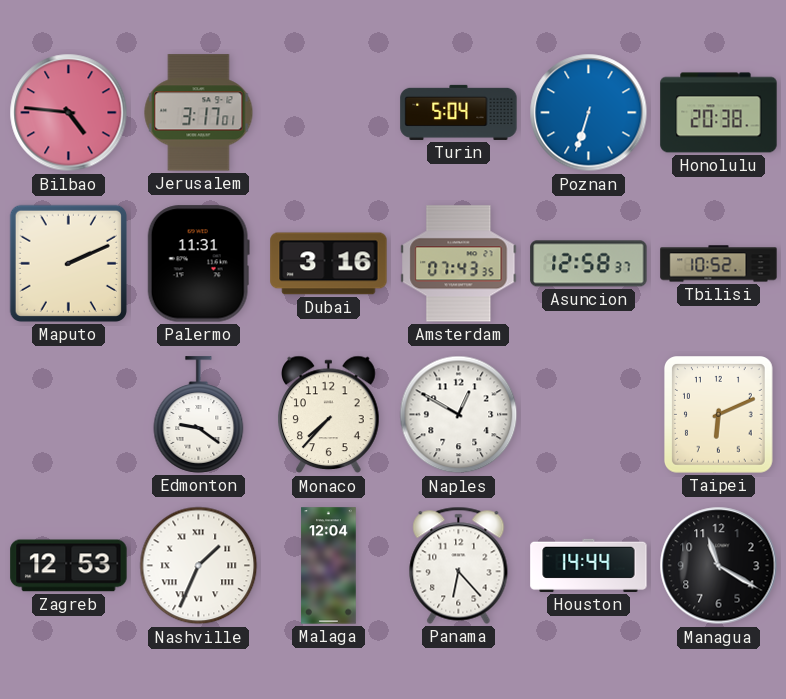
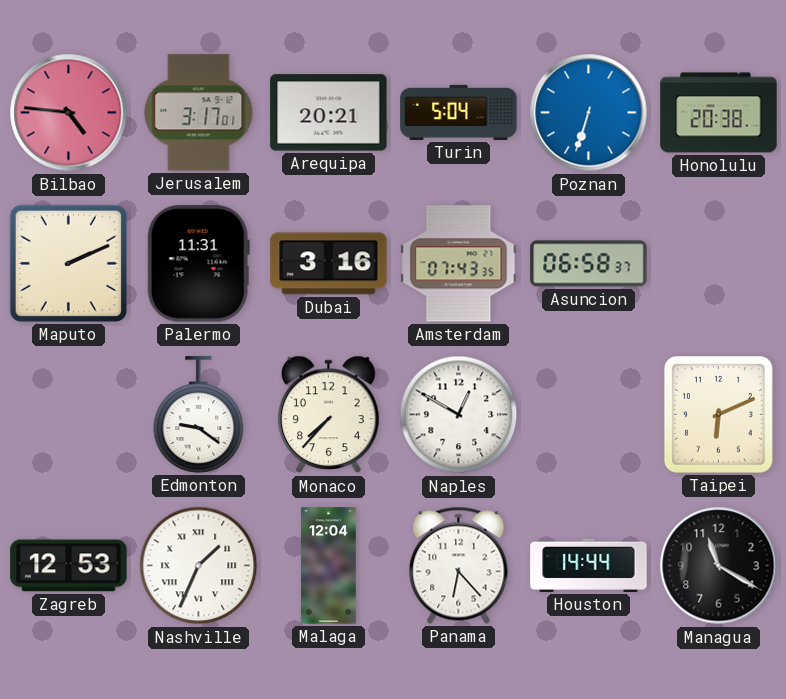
Arequipa: none -> 20:21 (329, 113)
Asuncion: 12:58 -> 06:58 (589, 264)
Tbilisi: 10:52 -> none (719, 264)
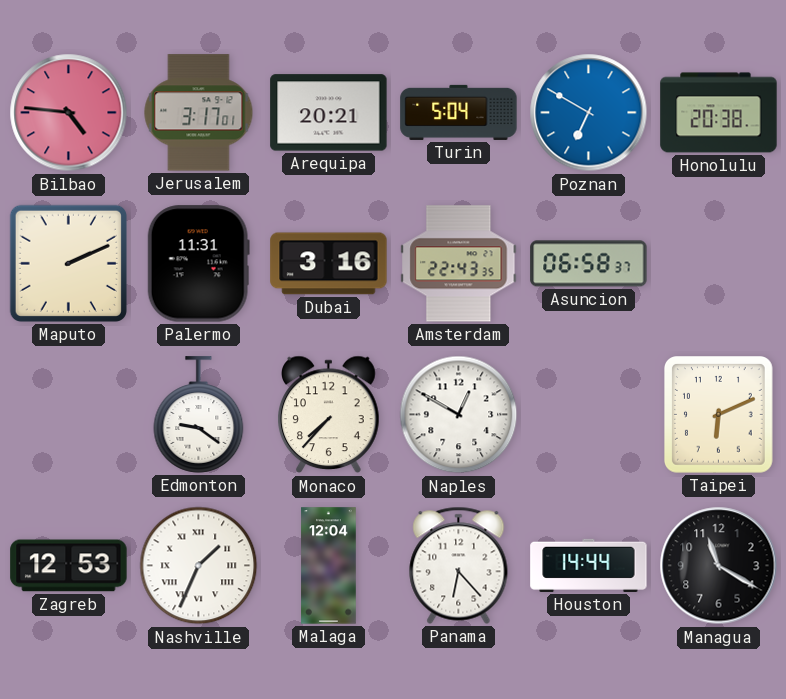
Poznan: 6:33 -> 6:50 (589, 113)
Amsterdam: 07:43 -> 22:43 (459, 264)
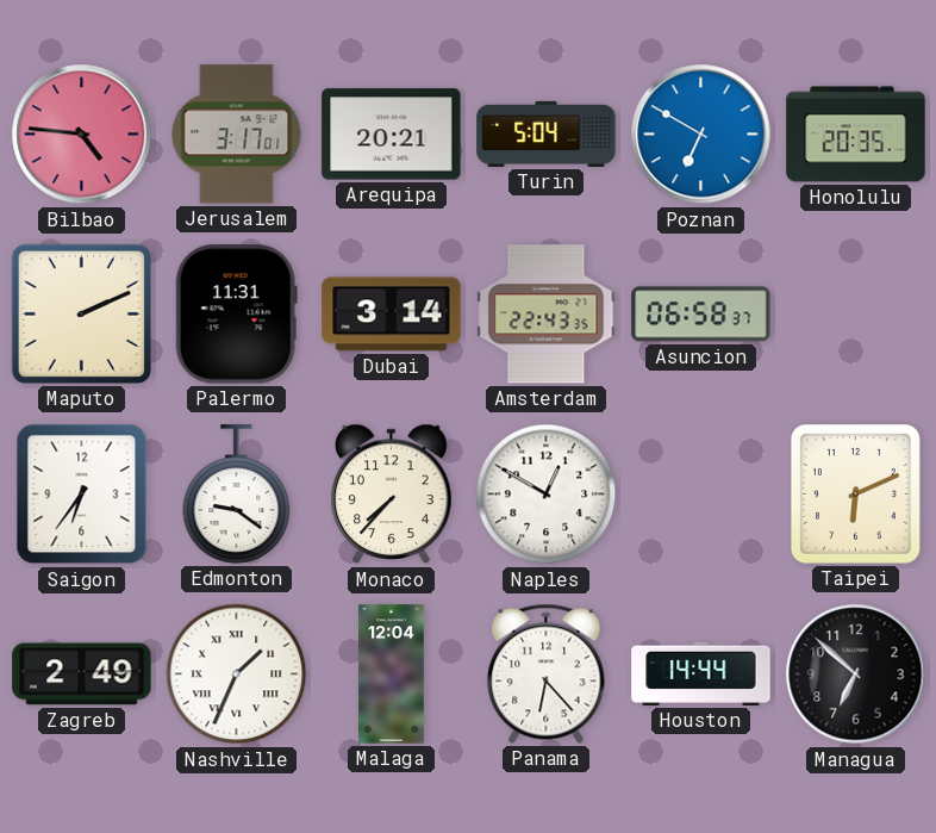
Honolulu: 20:38 -> 20:35 (856, 135)
Dubai: 3:16 -> 3:14 (392, 315)
Saigon: none -> 6:36 (82, 495)
Zagreb: 12:53 -> 2:49 (82, 675)
Managua: 11:20 -> 6:52 (856, 675)
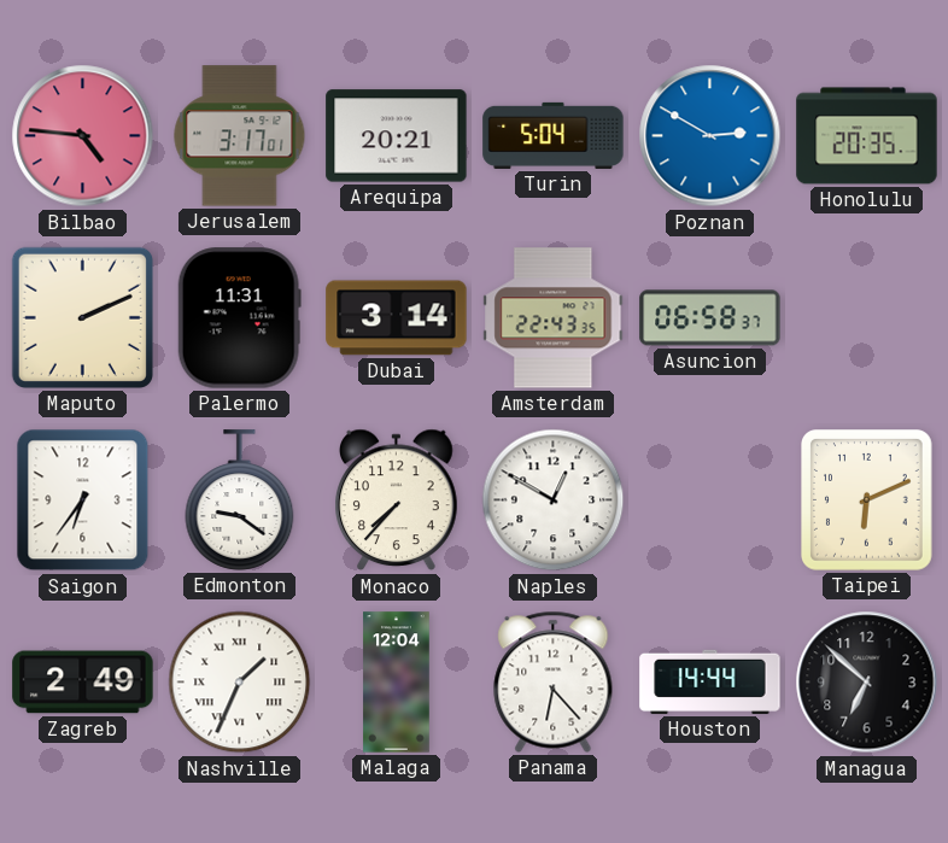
Poznan: 6:50 -> 2:50 (710, 136)
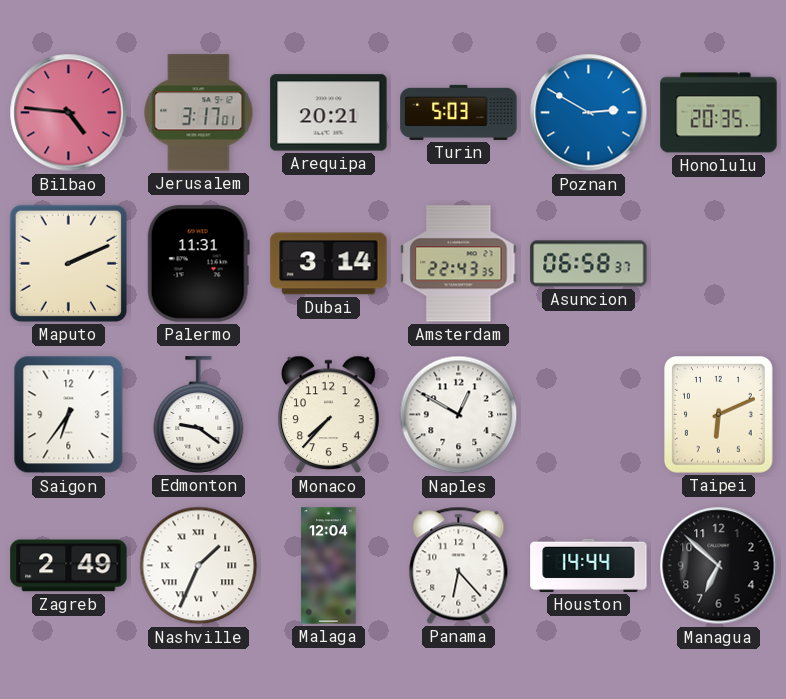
Turin: 5:04 -> 5:03 (459, 112)
